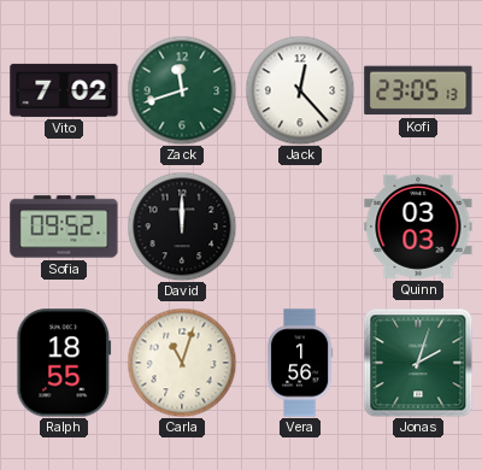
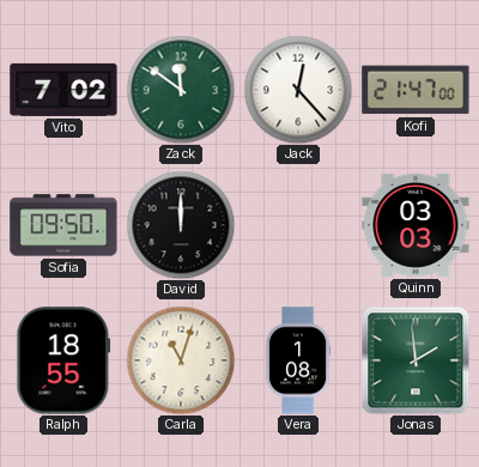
Zack: 11:42 -> 11:51 (181, 90)
Kofi: 23:05 -> 21:47 (416, 90)
Sofia: 09:52 -> 09:50 (63, 225)
Vera: 1:56 -> 1:08 (298, 360)
Jonas: 2:03 -> 1:59 (416, 360)
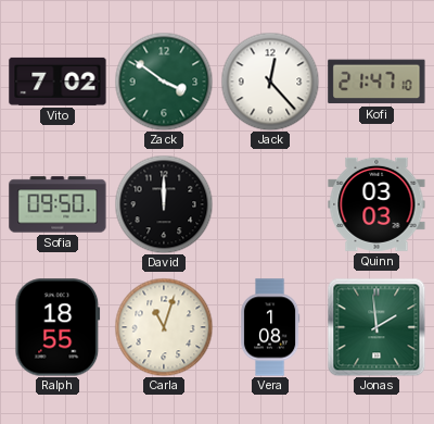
Zack: 11:51 -> 3:51 (164, 82)
Kofi: 21:47:00 -> 21:47:10 (376, 82)
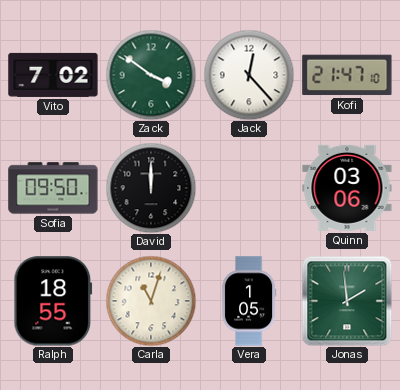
Quinn: 03:03 -> 03:06 (347, 188)
Vera: 1:08 -> 1:05 (249, 301)
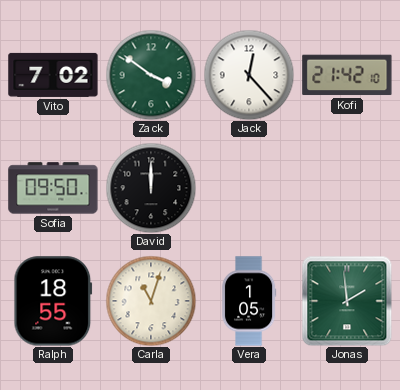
Kofi: 21:47 -> 21:42 (347, 75)
Quinn: 03:06 -> none (347, 188)
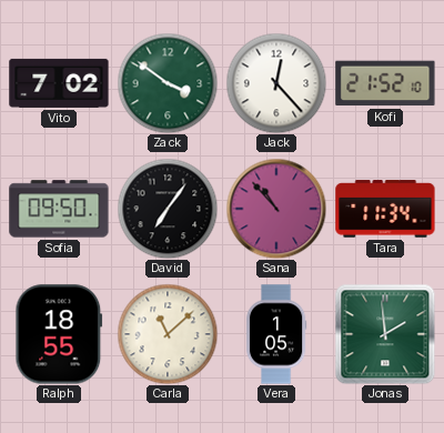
Kofi: 21:42 -> 21:52 (385, 83)
David: 12:00 -> 7:06 (168, 209)
Sana: none -> 10:53 (276, 209)
Tara: none -> 11:34 (385, 209)
Carla: 11:03 -> 11:08 (168, 334)
